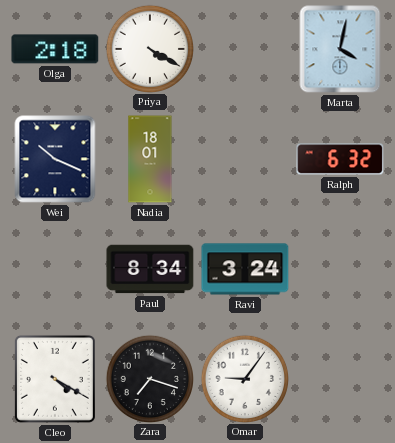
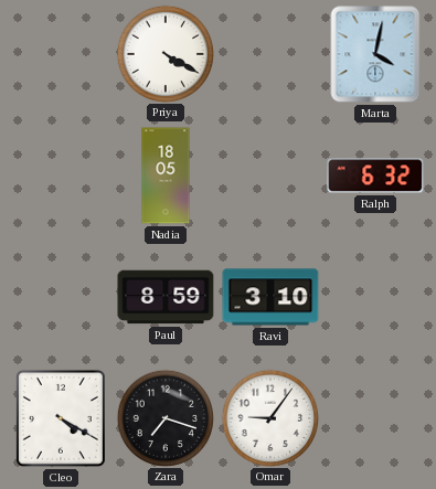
Olga: 2:18 -> none (55, 49)
Wei: 10:19 -> none (55, 159)
Nadia: 18:01 -> 18:05 (166, 176)
Paul: 8:34 -> 8:59 (166, 297)
Ravi: 3:24 -> 3:10 (270, 297)
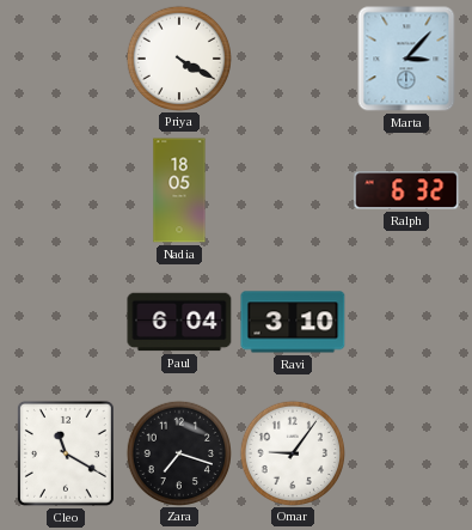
Marta: 4:02 -> 3:07 (406, 59)
Paul: 8:59 -> 6:04 (179, 322)
Cleo: 4:20 -> 11:20 (66, 453)
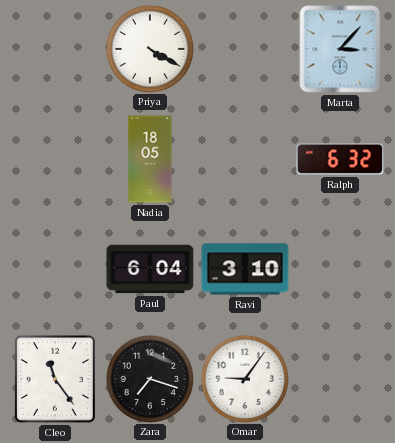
Cleo: 11:20 -> 11:24 (55, 379)
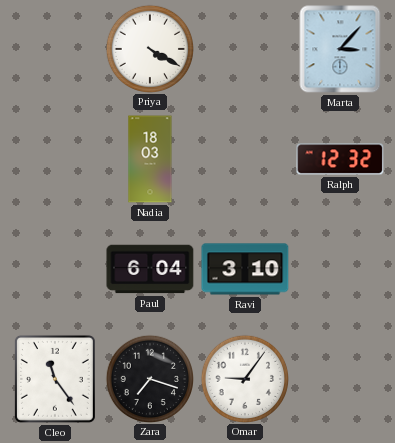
Nadia: 18:05 -> 18:03 (150, 159)
Ralph: 6:32 -> 12:32 (340, 159)
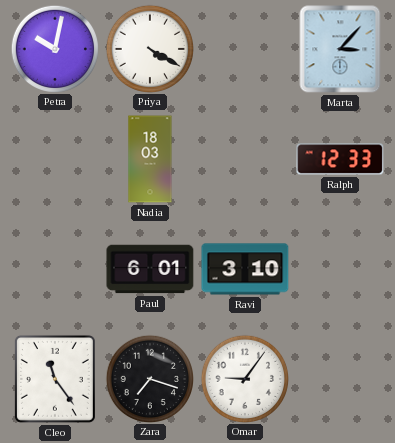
Petra: none -> 10:02 (54, 48)
Ralph: 12:32 -> 12:33 (340, 159)
Paul: 6:04 -> 6:01 (150, 269)
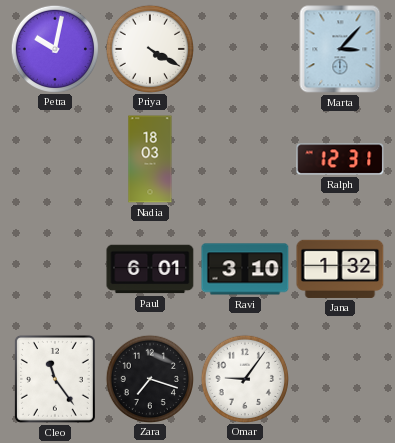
Ralph: 12:33 -> 12:31 (340, 159)
Jana: none -> 1:32 (340, 269)
